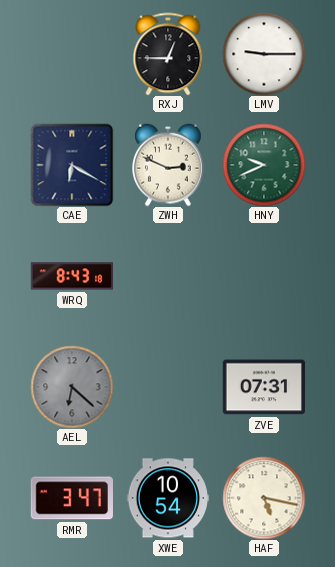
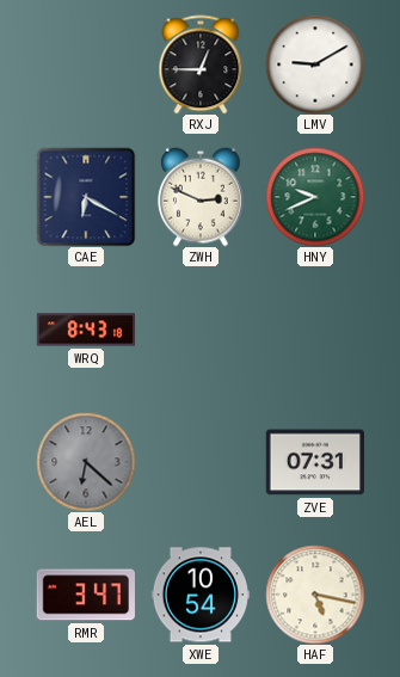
LMV: 9:15 -> 9:10 (315, 64)
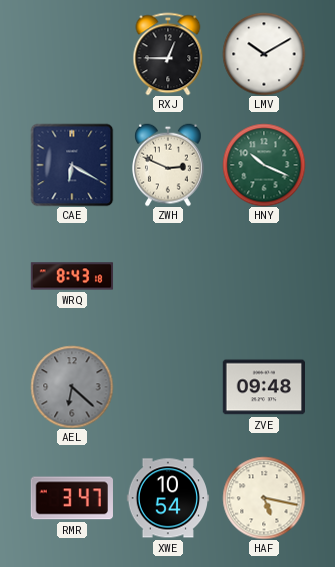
LMV: 9:10 -> 10:10 (264, 54)
HNY: 9:41 -> 10:19 (264, 165)
ZVE: 07:31 -> 09:48 (263, 387)
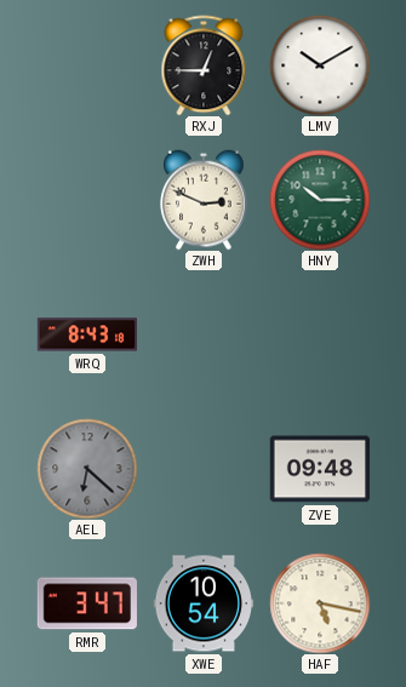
CAE: 6:20 -> none (72, 165)
HNY: 10:19 -> 10:15 (320, 200)
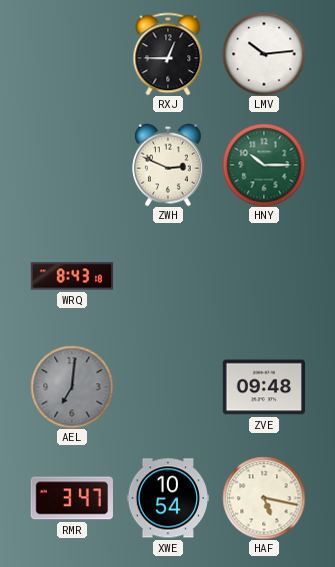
LMV: 10:10 -> 10:14 (264, 54)
AEL: 6:22 -> 7:01 (72, 387)
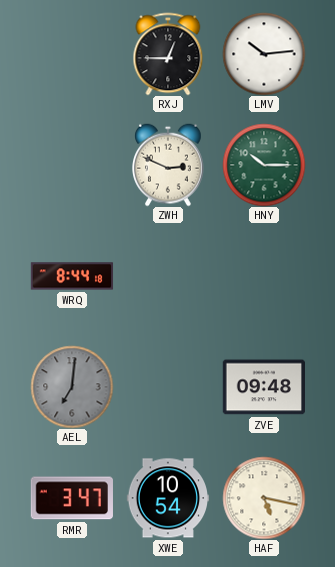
WRQ: 8:43 -> 8:44 (72, 276)
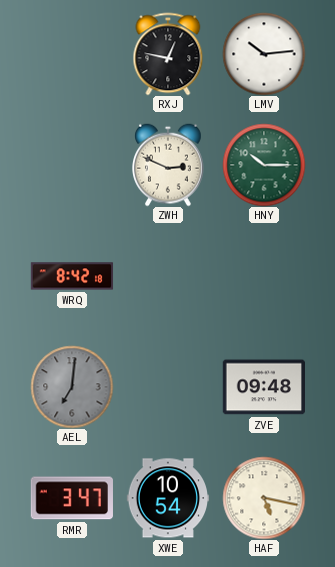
RXJ: 12:45 -> 12:47 (168, 54)
WRQ: 8:44 -> 8:42 (72, 276)
